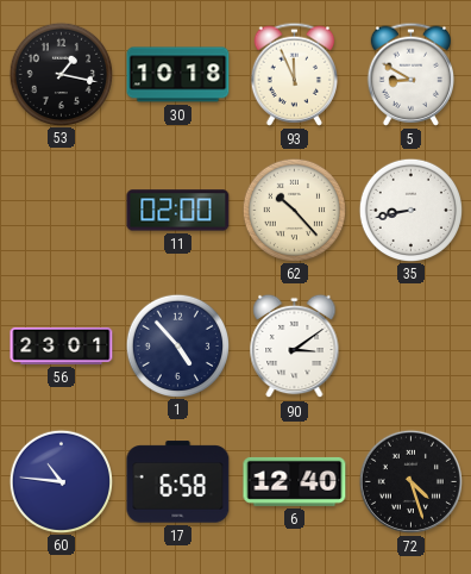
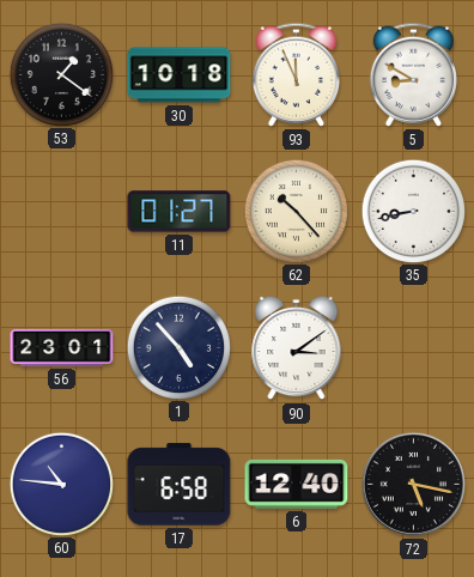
53: 1:17 -> 1:21 (61, 74)
11: 02:00 -> 01:27 (180, 212)
72: 4:27 -> 5:17 (413, 484)
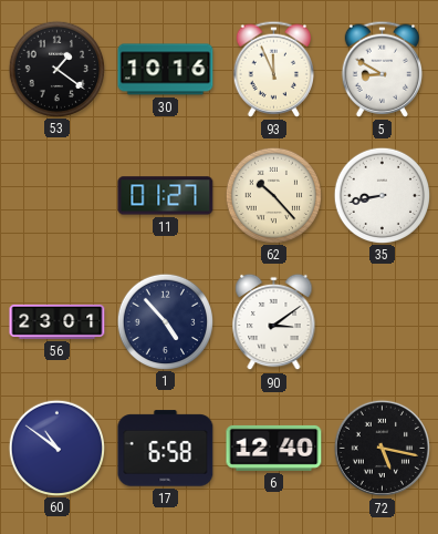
30: 10:18 -> 10:16 (166, 70)
60: 10:46 -> 10:51 (56, 448)
